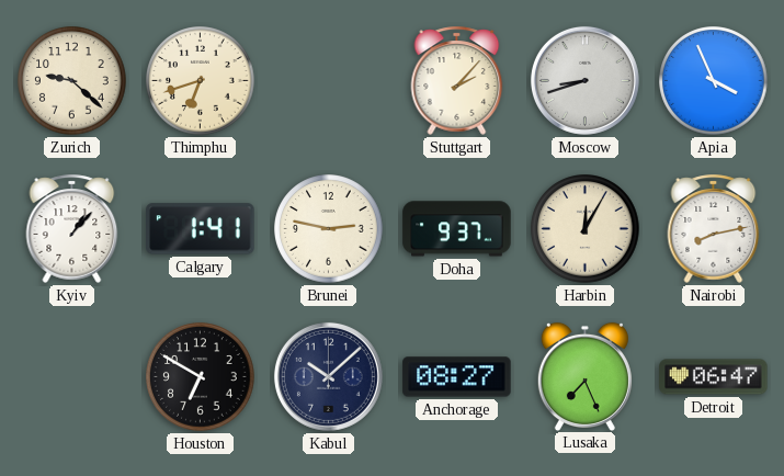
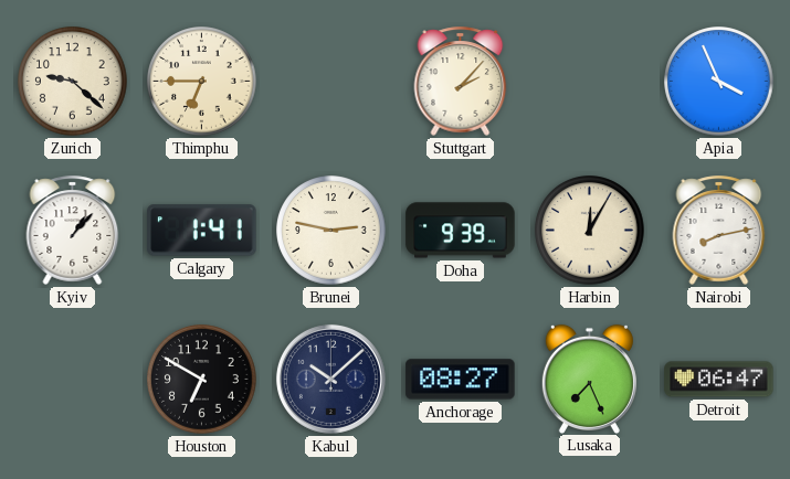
Thimphu: 6:42 -> 6:45 (202, 82)
Moscow: 8:42 -> none (584, 80)
Doha: 9:37 -> 9:39 (461, 231)
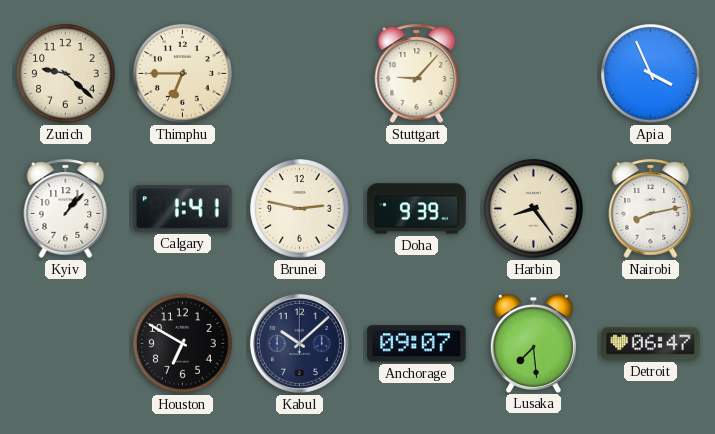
Stuttgart: 2:07 -> 9:07 (417, 73)
Harbin: 12:05 -> 8:24 (534, 209)
Anchorage: 08:27 -> 09:07 (417, 344)
Lusaka: 7:26 -> 7:29 (533, 343)
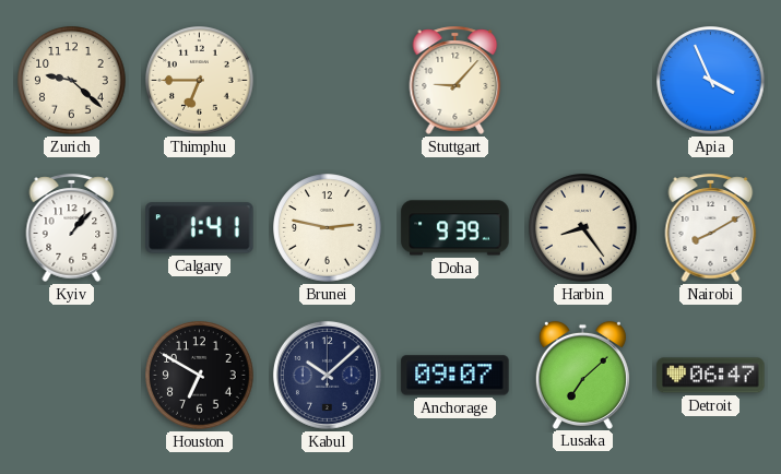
Nairobi: 8:13 -> 8:10 (711, 227)
Lusaka: 7:29 -> 7:08 (582, 375)
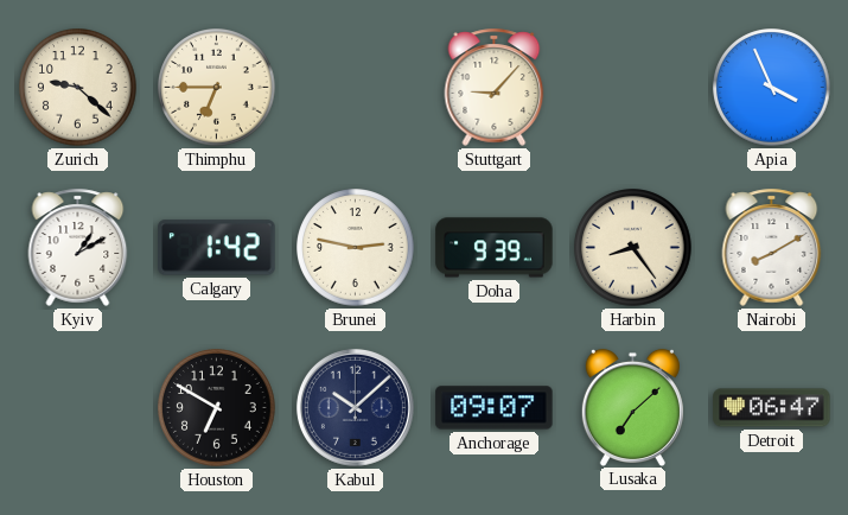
Kyiv: 1:07 -> 1:10 (78, 247)
Calgary: 1:41 -> 1:42 (217, 248)
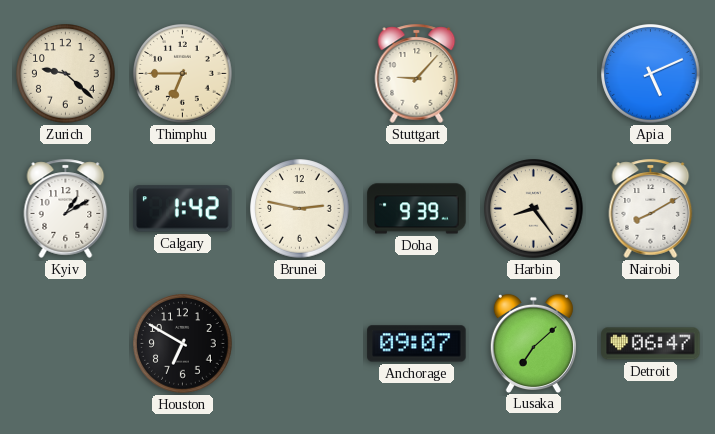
Apia: 3:56 -> 5:11 (651, 74)
Kabul: 10:08 -> none (355, 407)
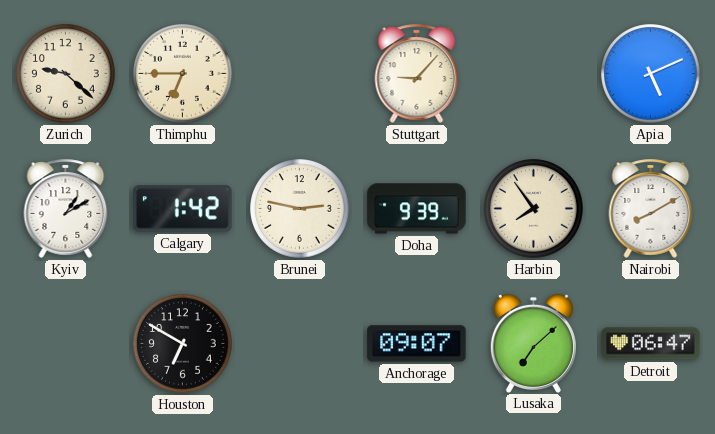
Harbin: 8:24 -> 7:54 (534, 209)
